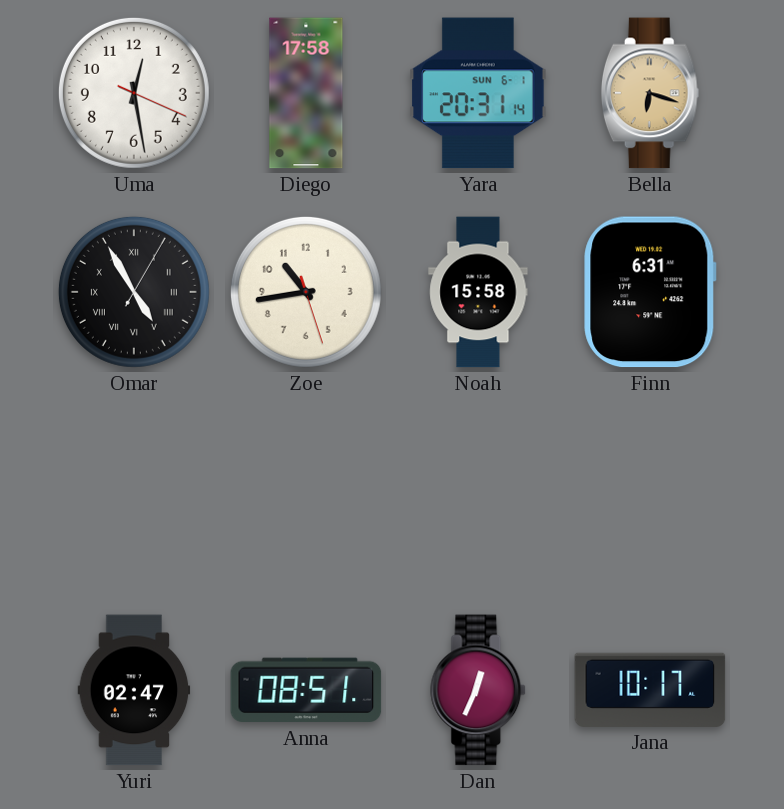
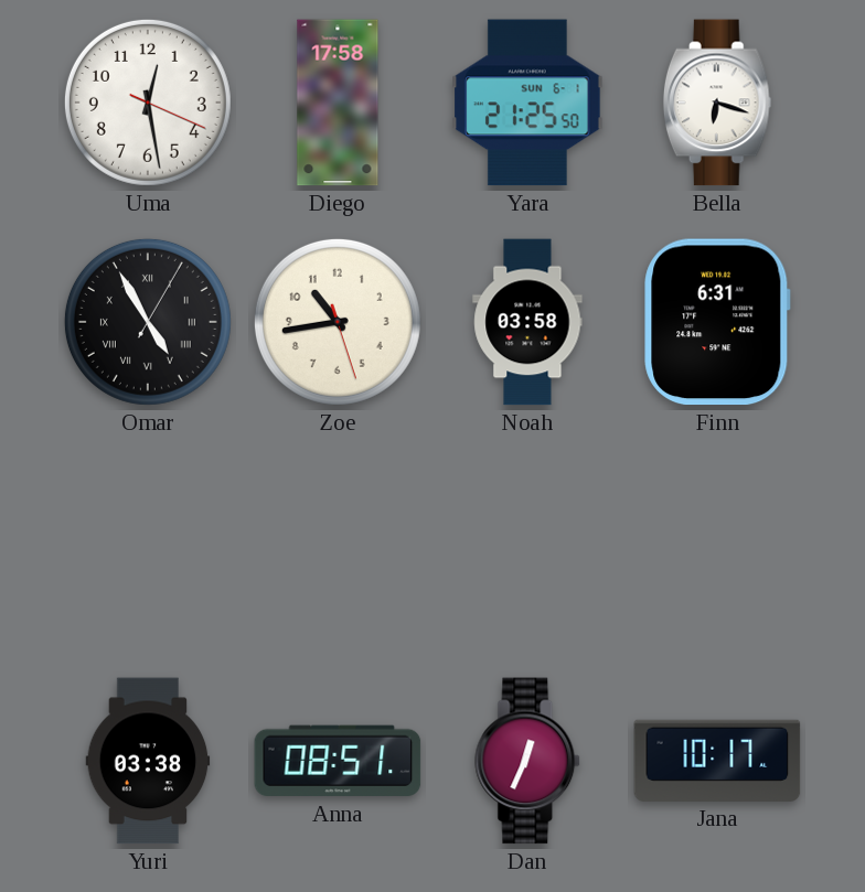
Yara: 20:31 -> 21:25 (527, 103)
Bella dial: champagne -> white (717, 103)
Noah: 15:58 -> 03:58 (527, 322)
Yuri: 02:47 -> 03:38 (148, 761)
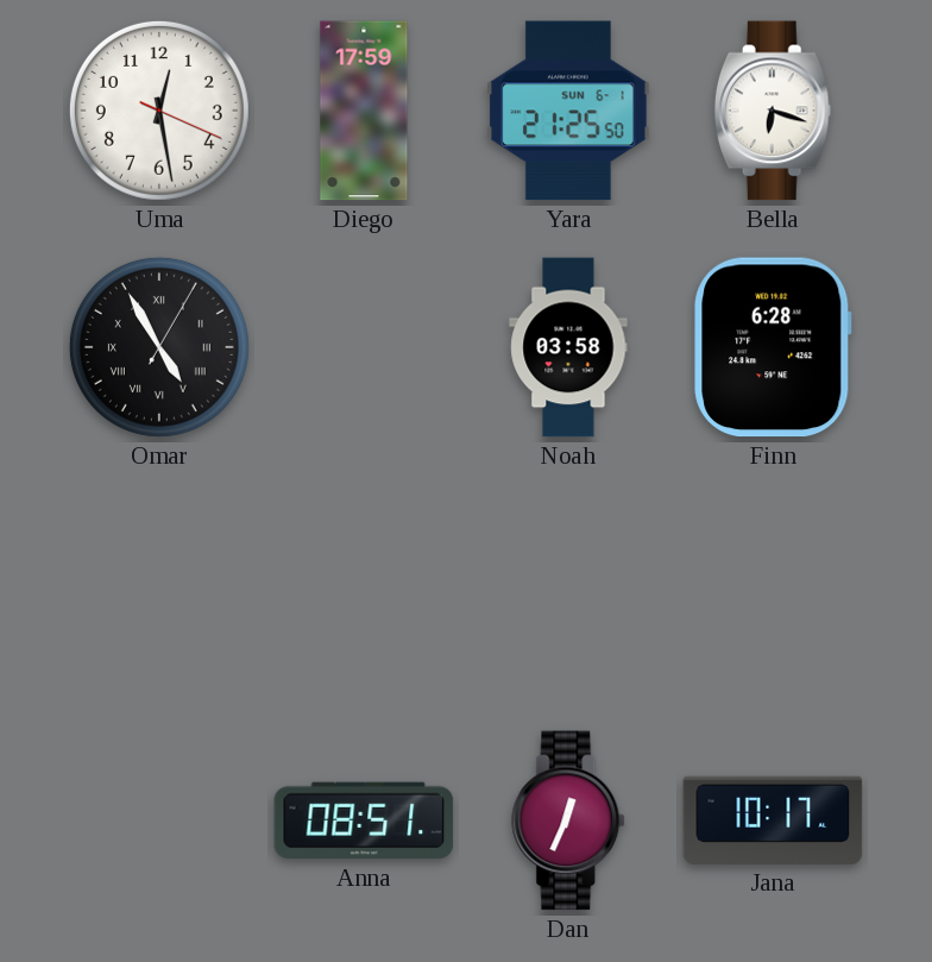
Diego: 17:58 -> 17:59 (364, 111)
Zoe: 10:43 -> none (338, 322)
Finn: 6:31 -> 6:28 (773, 347)
Yuri: 03:38 -> none (148, 761)
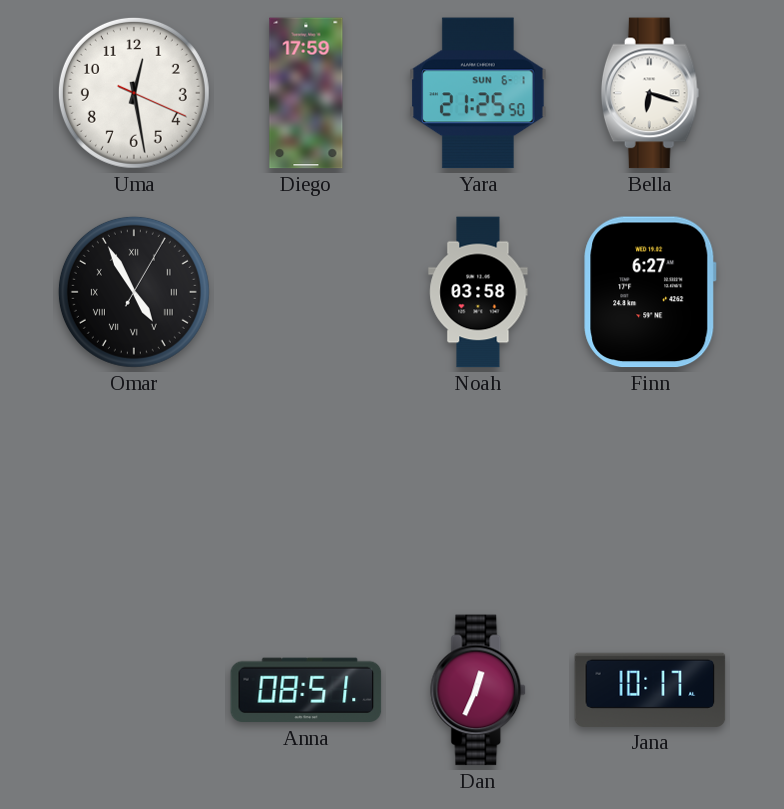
Finn: 6:28 -> 6:27 (650, 292)
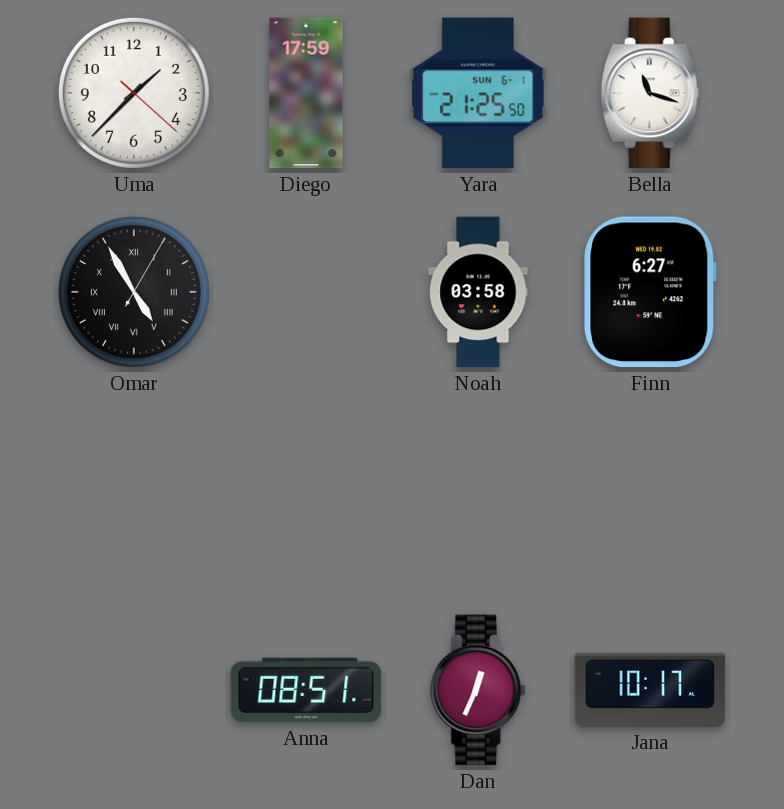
Uma: 12:28 -> 1:37 (134, 93)
Bella: 6:18 -> 11:18 (650, 93)
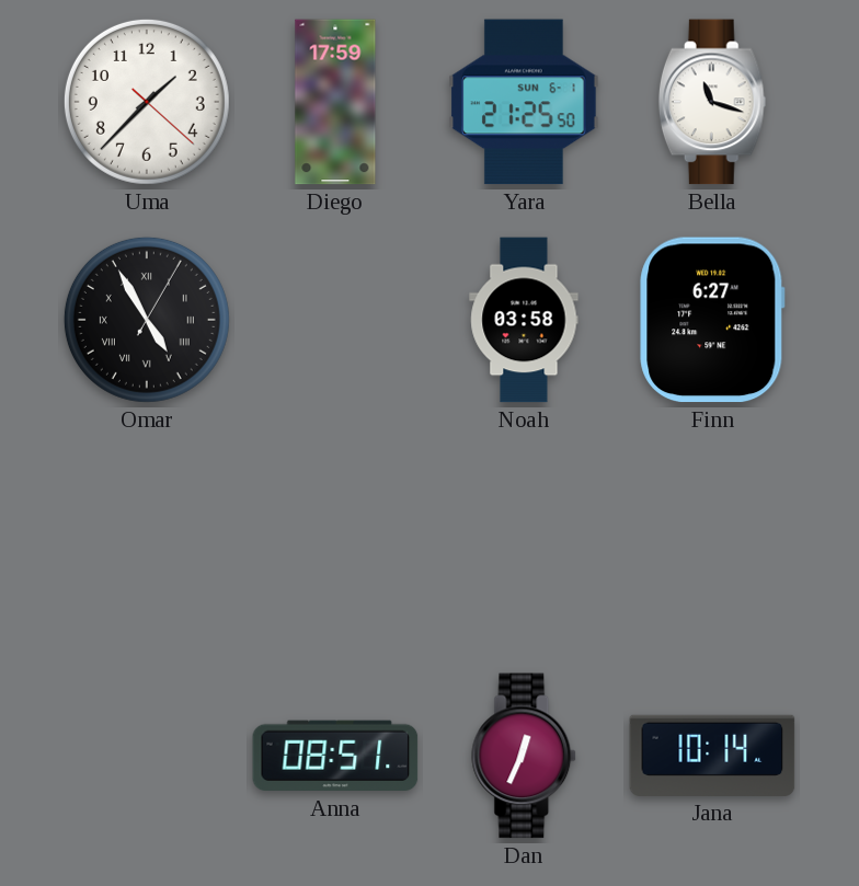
Jana: 10:17 -> 10:14 (712, 756)
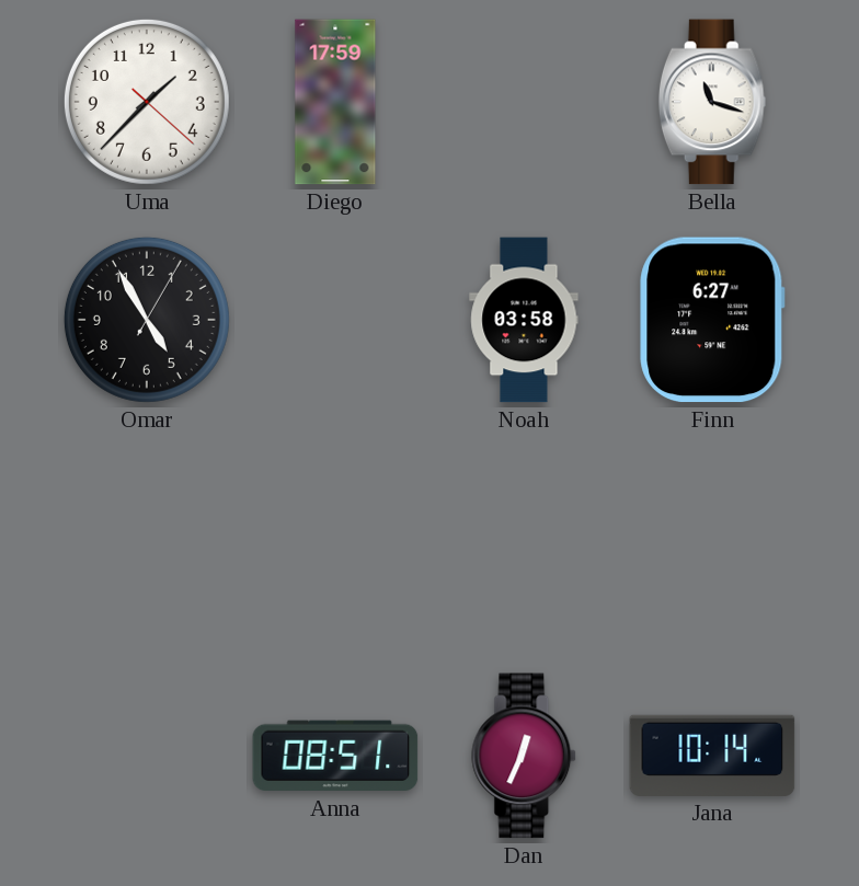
Yara: 21:25 -> none (524, 102)
Omar numerals: Roman -> Arabic (147, 320)
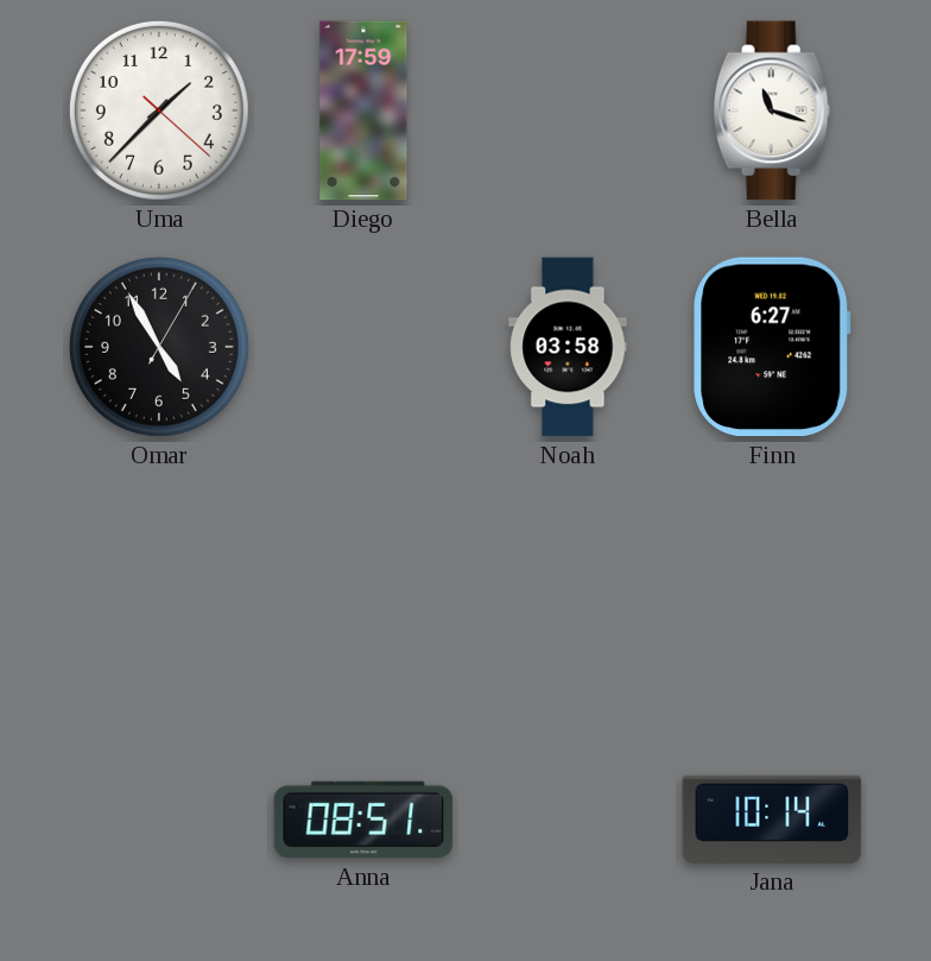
Dan: 12:34 -> none (525, 756)
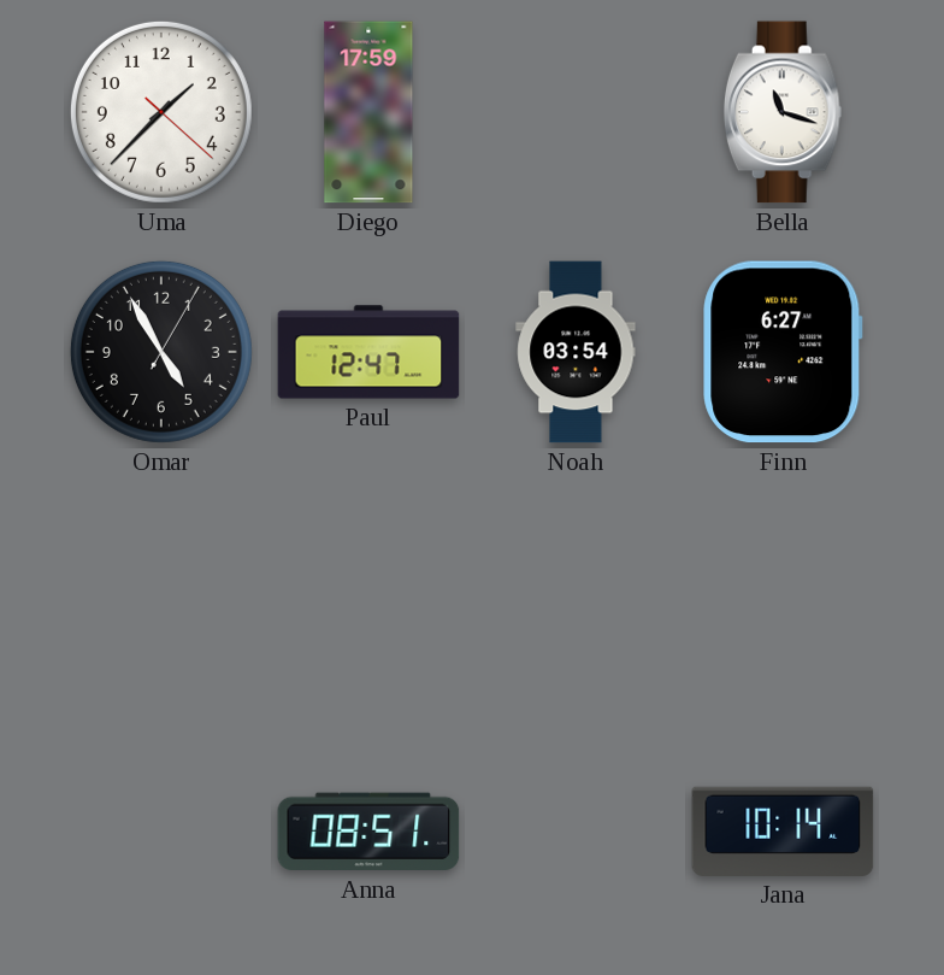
Paul: none -> 12:47 (368, 352)
Noah: 03:58 -> 03:54 (576, 352)
